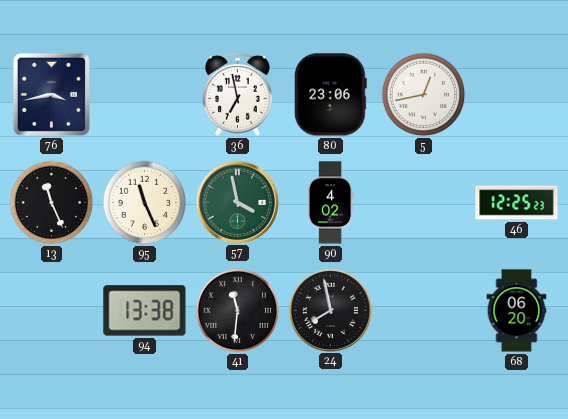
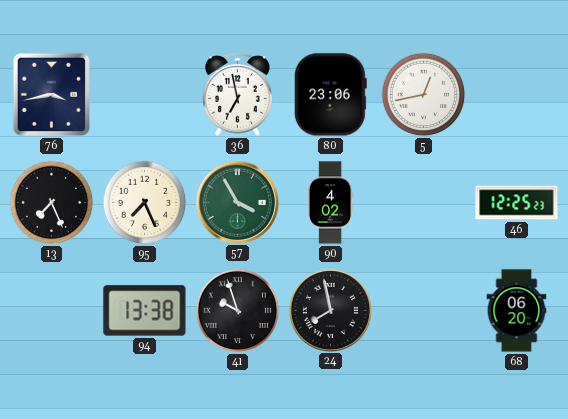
13: 11:26 -> 7:26 (52, 203)
95: 11:26 -> 7:26 (145, 203)
57: 3:58 -> 3:55 (237, 202)
41: 11:31 -> 9:57 (238, 311)
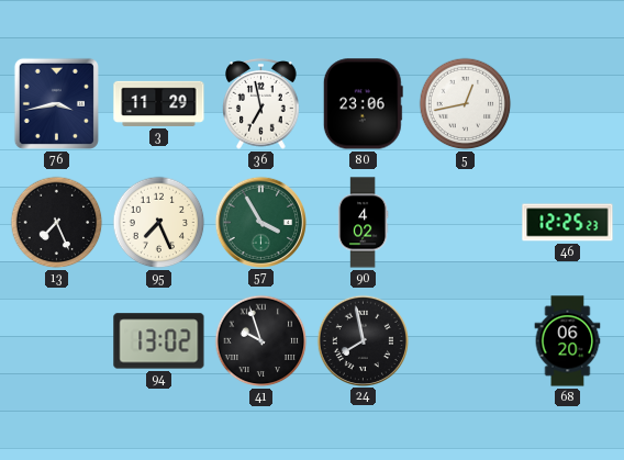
3: none -> 11:29 (159, 103)
94: 13:38 -> 13:02 (159, 341)
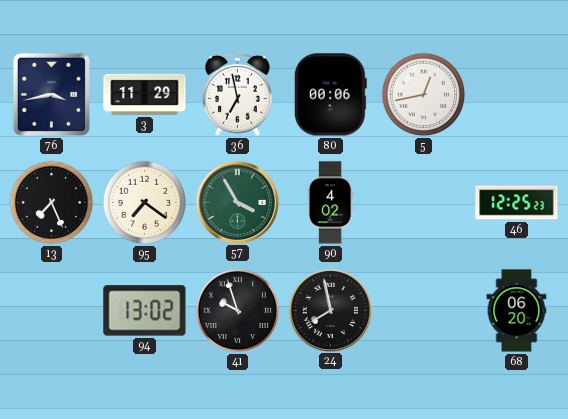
80: 23:06 -> 00:06 (330, 95)
95: 7:26 -> 7:21 (145, 203)
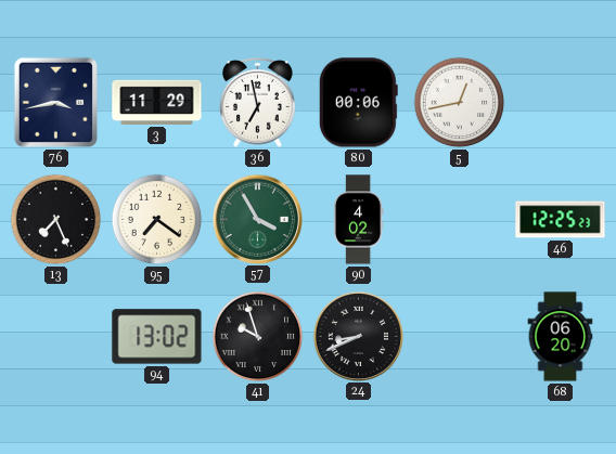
24: 7:58 -> 8:41 (358, 336)
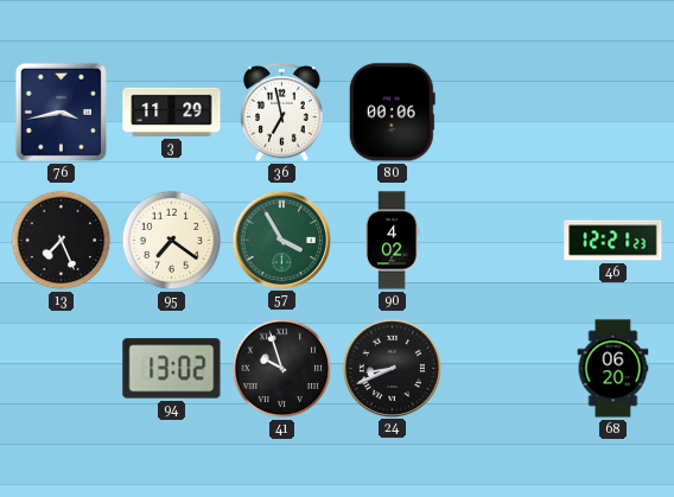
5: 12:43 -> none (460, 103)
46: 12:25 -> 12:21 (613, 241)
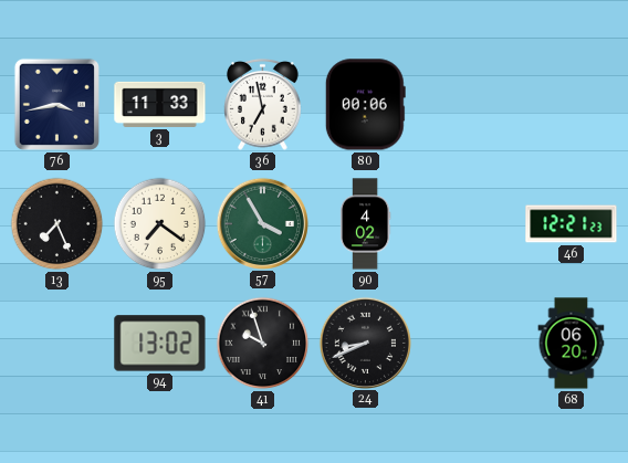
3: 11:29 -> 11:33 (160, 104)
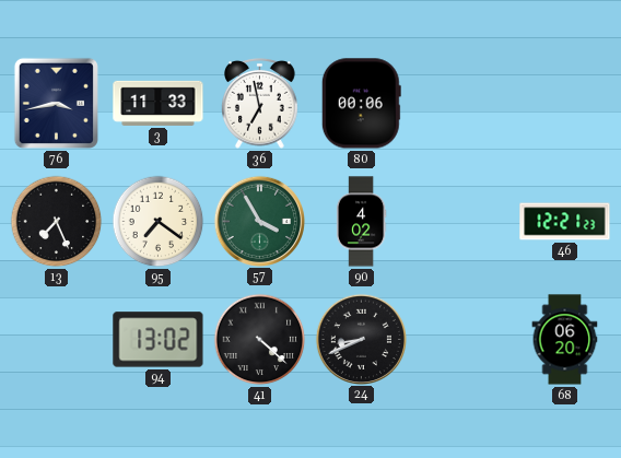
41: 9:57 -> 4:22 (260, 340)
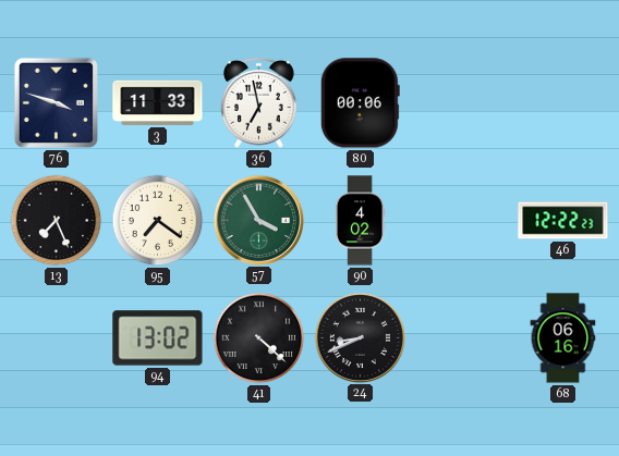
76: 3:43 -> 3:48 (56, 102)
46: 12:21 -> 12:22 (563, 221)
68: 06:20 -> 06:16 (563, 338)
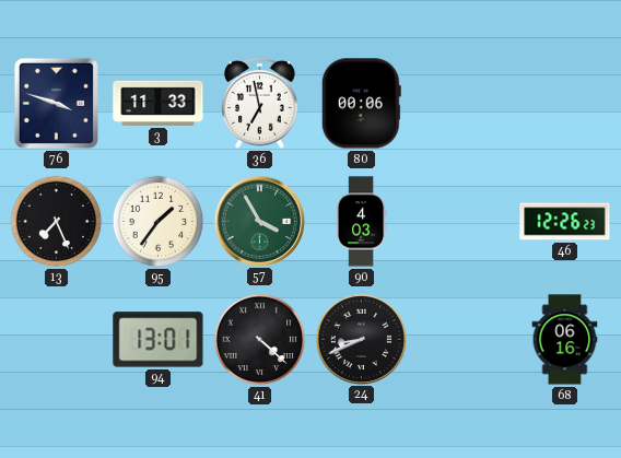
95: 7:21 -> 1:36 (159, 222)
90: 4:02 -> 4:03 (361, 222)
46: 12:22 -> 12:26 (565, 222)
94: 13:02 -> 13:01 (159, 340)
